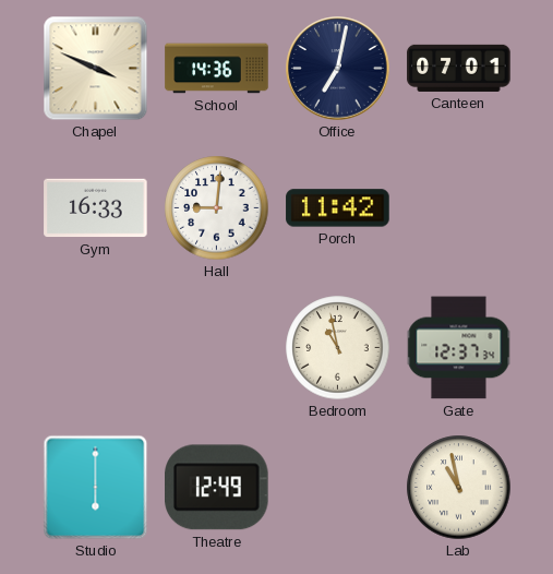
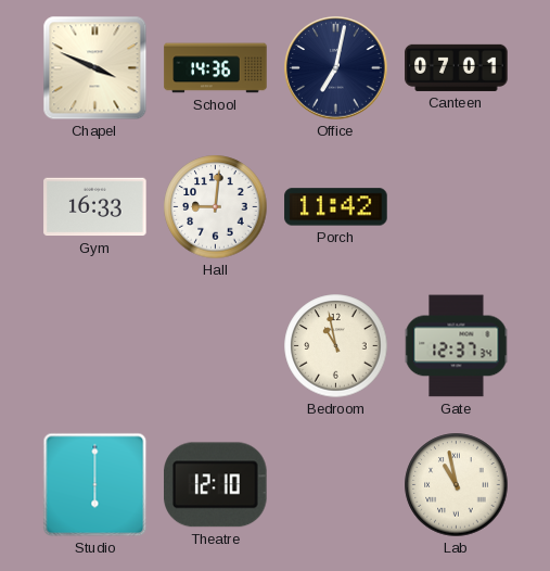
Theatre: 12:49 -> 12:10 (216, 485)
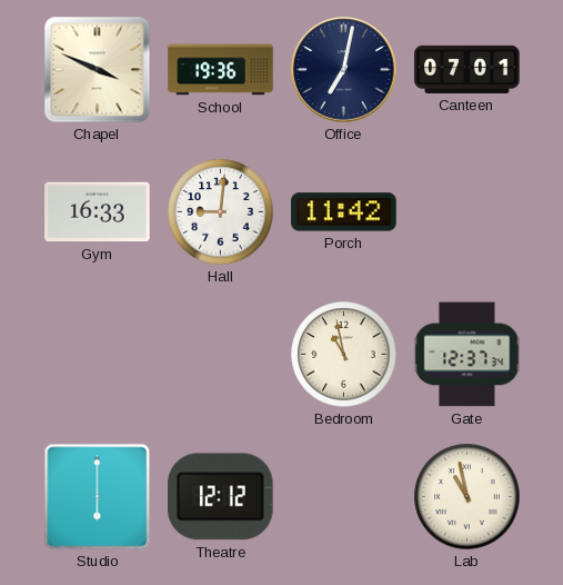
School: 14:36 -> 19:36 (221, 70)
Theatre: 12:10 -> 12:12 (221, 497)
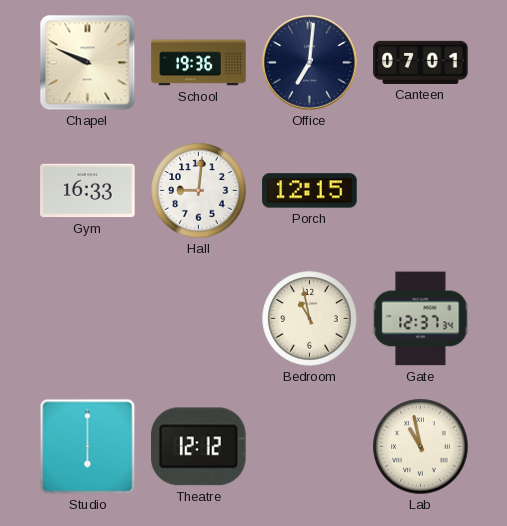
Chapel: 3:49 -> 9:49 (88, 63)
Office: 7:02 -> 7:01 (310, 63)
Porch: 11:42 -> 12:15 (310, 191)
